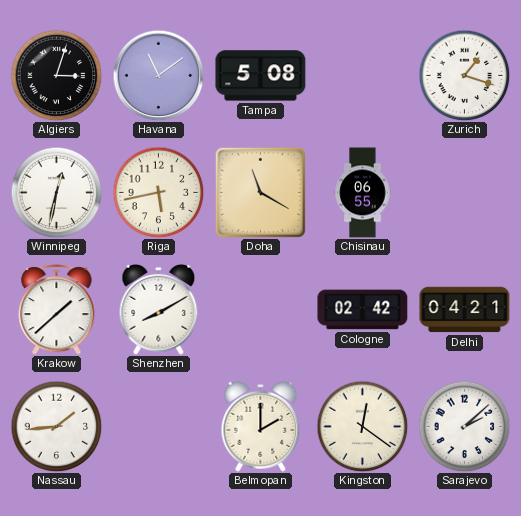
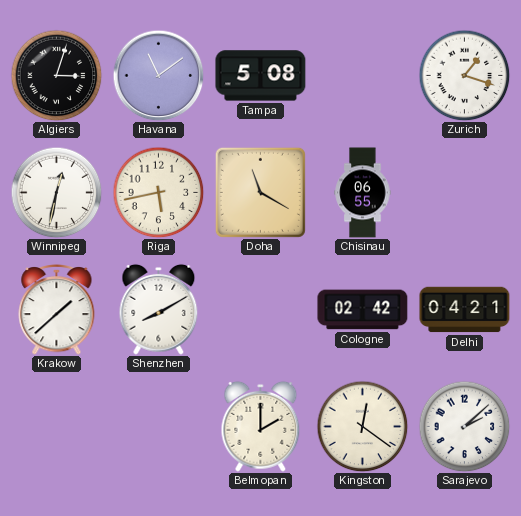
Nassau: 1:44 -> none (56, 426)
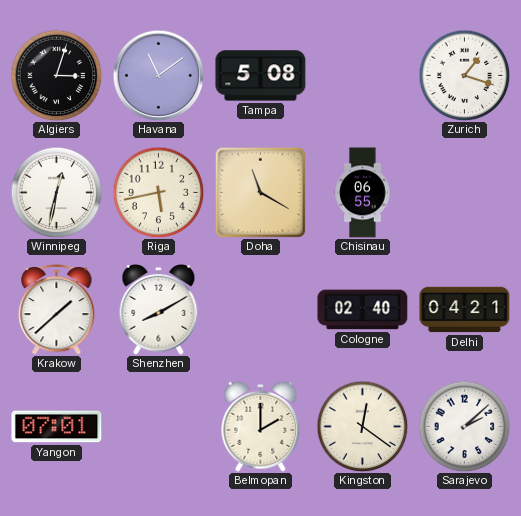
Cologne: 02:42 -> 02:40 (363, 310)
Yangon: none -> 07:01 (57, 427)
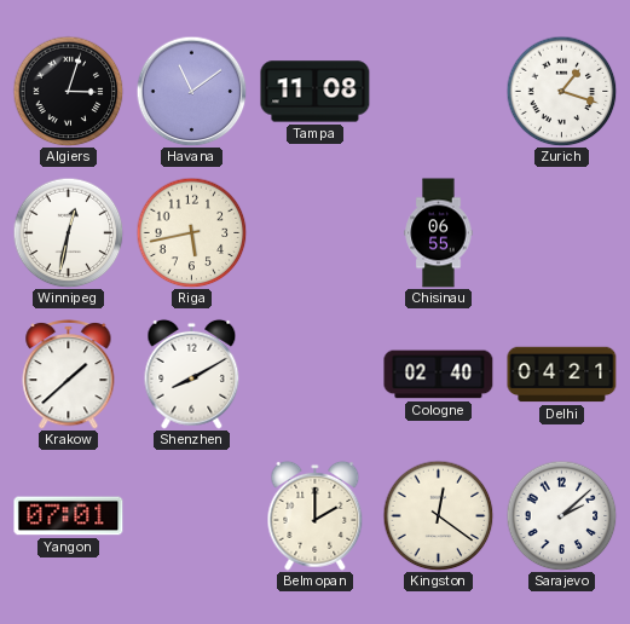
Tampa: 5:08 -> 11:08 (316, 92)
Doha: 11:20 -> none (260, 192)
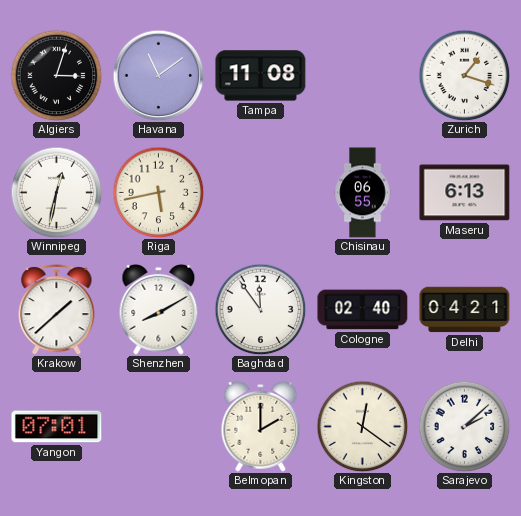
Maseru: none -> 6:13 (465, 193)
Baghdad: none -> 11:54 (260, 309)
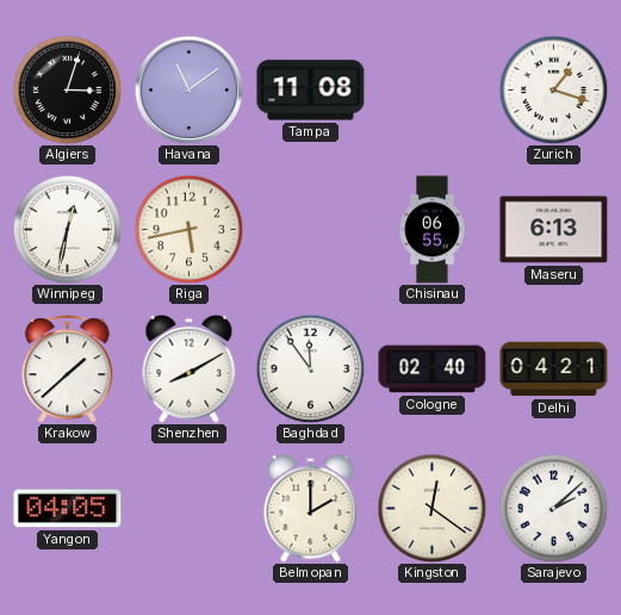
Yangon: 07:01 -> 04:05 (68, 509)
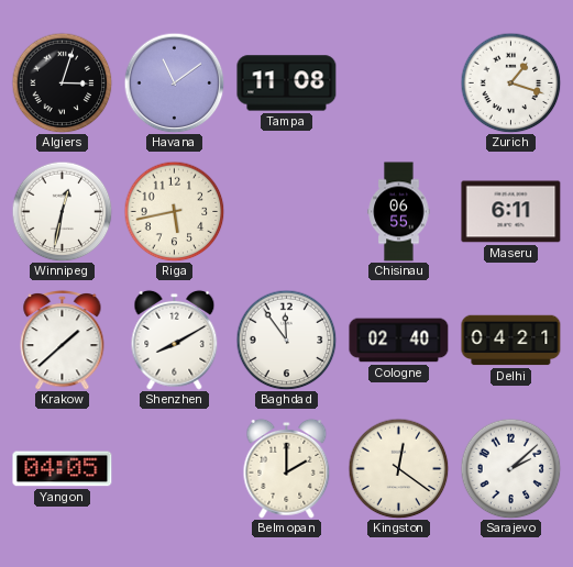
Maseru: 6:13 -> 6:11 (511, 212)
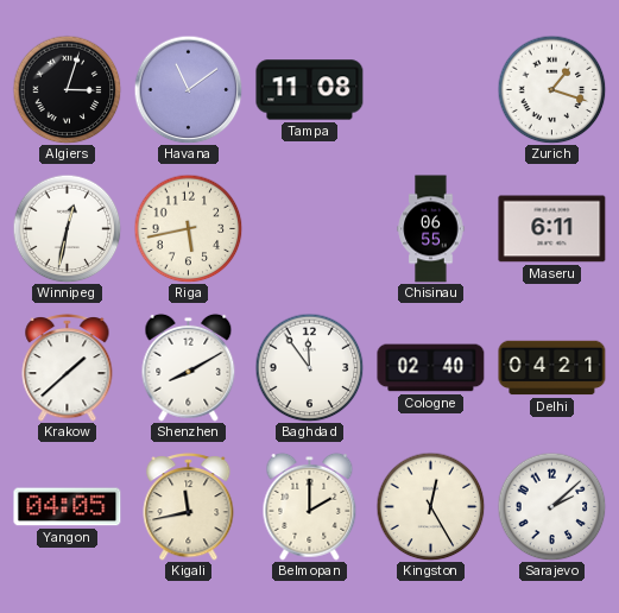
Kigali: none -> 11:43 (189, 506)
Kingston: 12:21 -> 12:25 (430, 506)
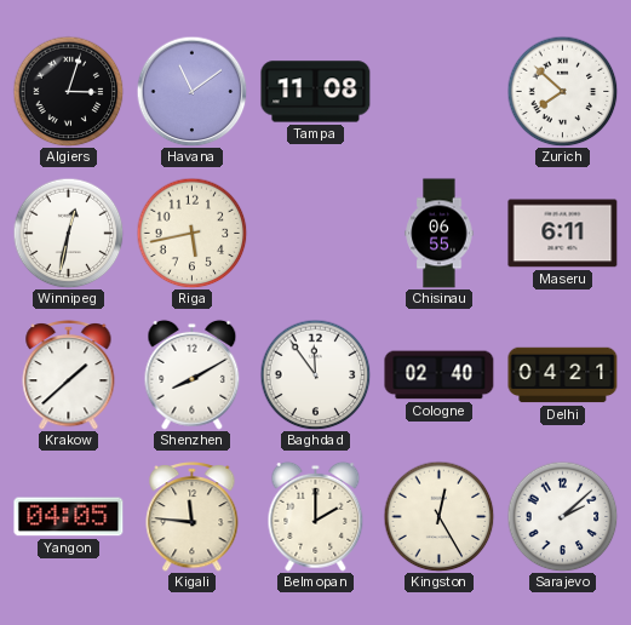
Zurich: 1:18 -> 7:52 (562, 91)
Kigali: 11:43 -> 11:46 (193, 516)
